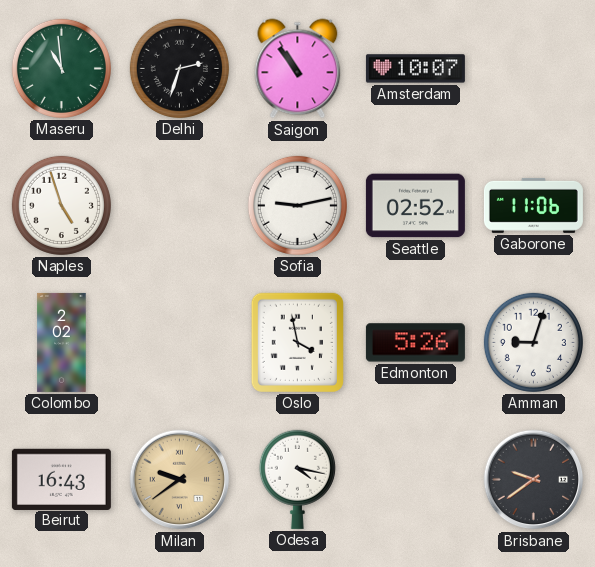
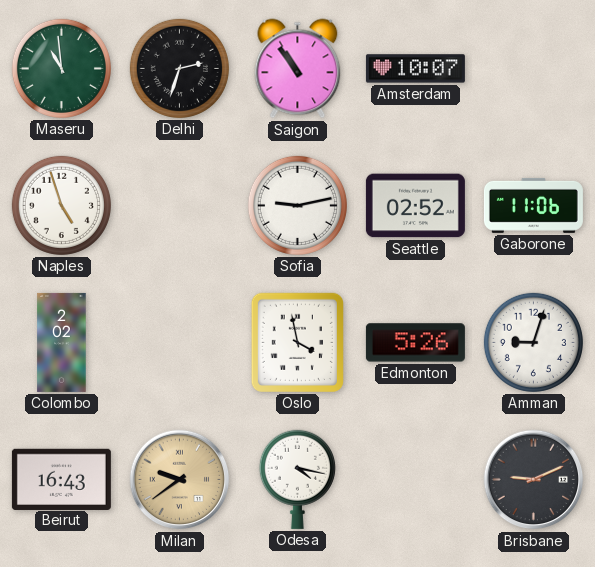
Brisbane: 9:39 -> 9:11 (534, 480)
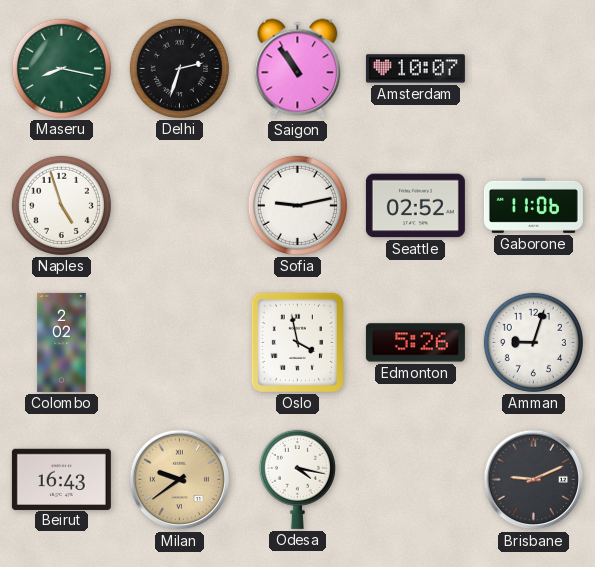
Maseru: 10:59 -> 8:17 (61, 68)
